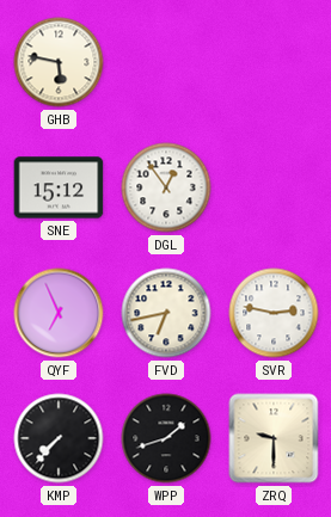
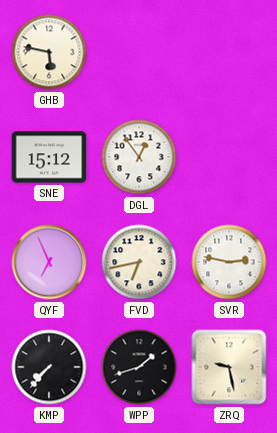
ZRQ: 9:30 -> 9:28 (229, 367)
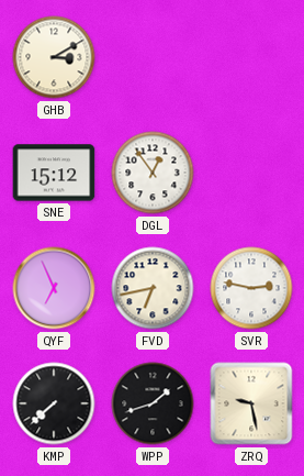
GHB: 5:47 -> 3:10 (54, 57)
KMP: 7:37 -> 7:38 (54, 403)
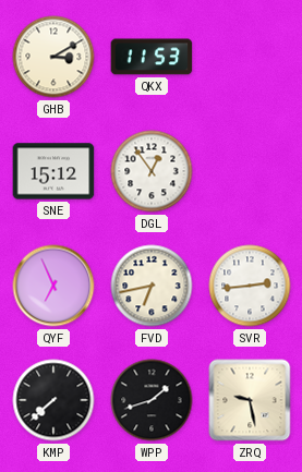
QKX: none -> 11:53 (152, 57)
SVR: 2:47 -> 2:44 (250, 286)
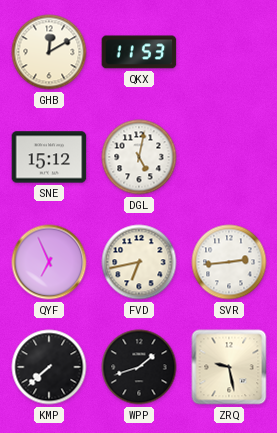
GHB: 3:10 -> 12:10 (49, 52)
DGL: 12:54 -> 5:02 (139, 157)
